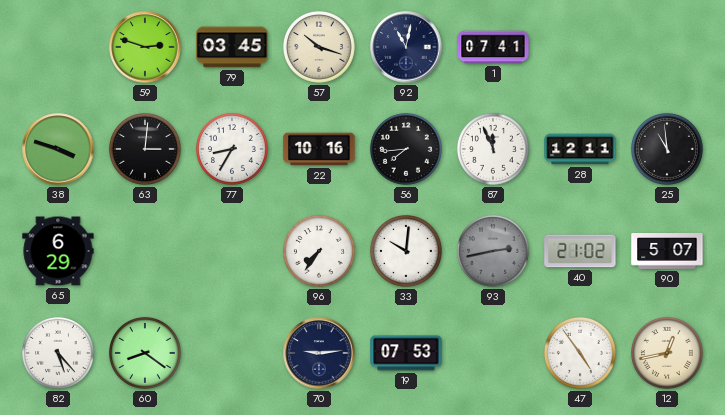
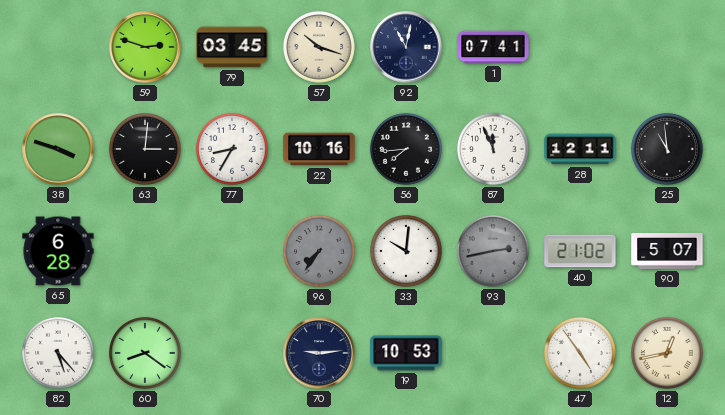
65: 6:29 -> 6:28 (58, 251)
96 dial: white -> grey (319, 251)
19: 07:53 -> 10:53 (406, 353)
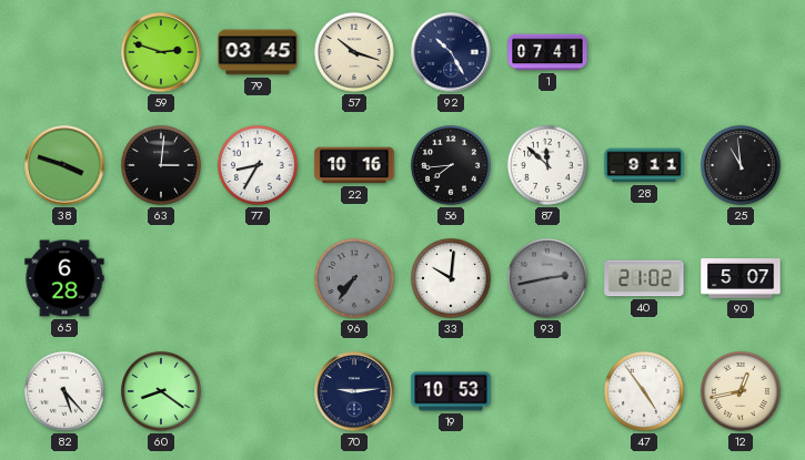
92: 11:02 -> 10:25 (451, 52)
87: 11:56 -> 11:52 (547, 165)
28: 12:11 -> 9:11 (644, 165)
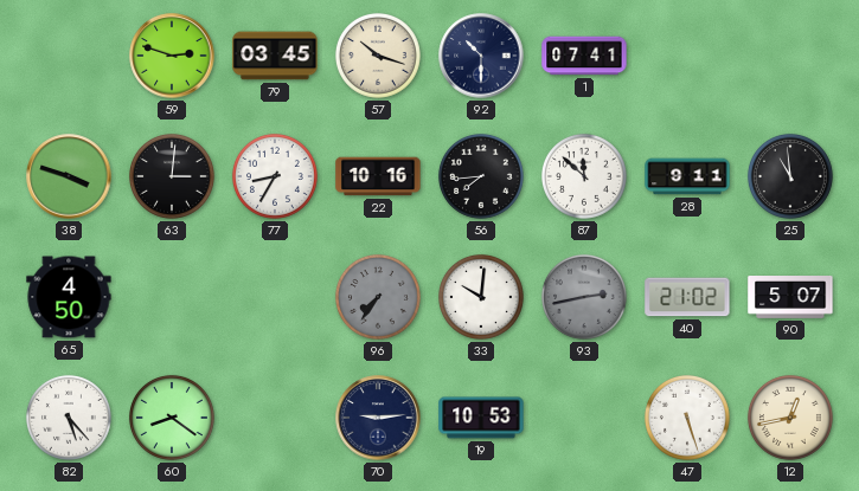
92: 10:25 -> 10:30 (481, 56)
65: 6:28 -> 4:50 (69, 297)
47: 4:54 -> 5:27 (687, 418)
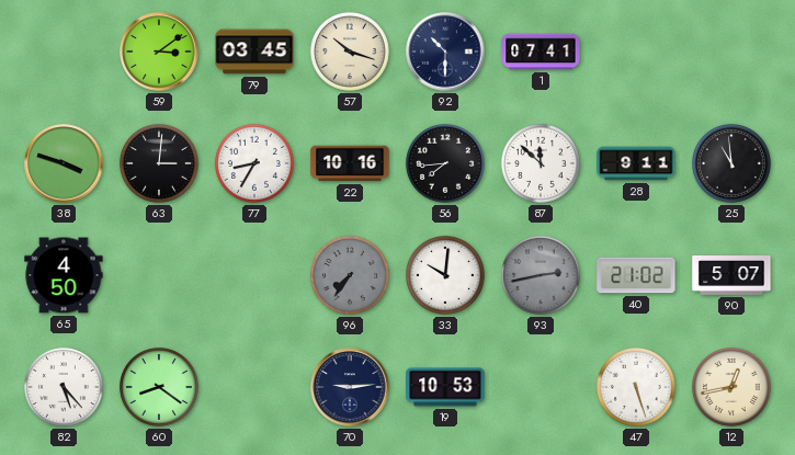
59: 2:48 -> 3:09 (159, 52)
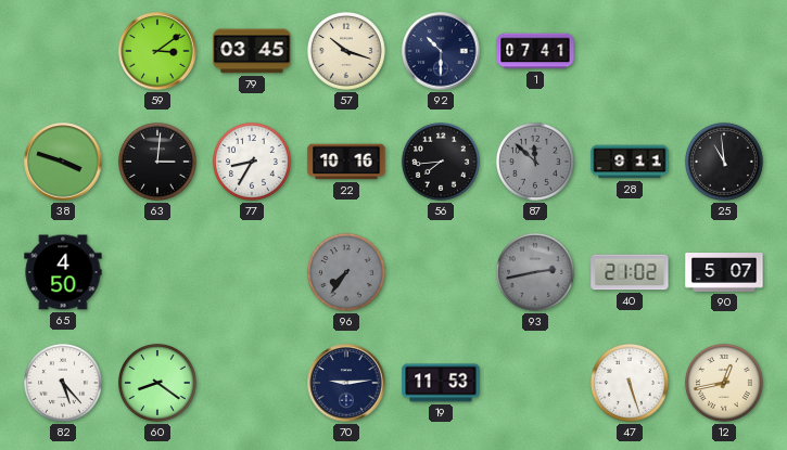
87 dial: white -> grey (535, 162)
33: 10:01 -> none (445, 275)
19: 10:53 -> 11:53 (441, 383)
